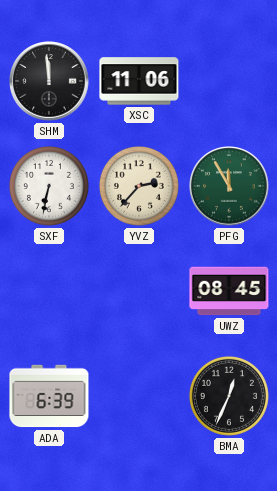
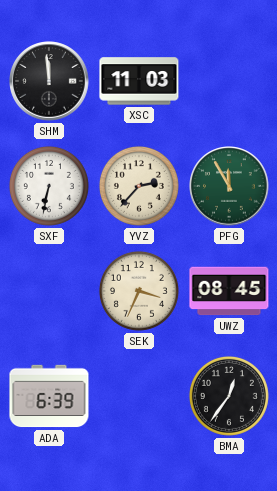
XSC: 11:06 -> 11:03 (139, 81)
SEK: none -> 3:34 (139, 291)
BMA: 12:34 -> 12:36 (229, 396)
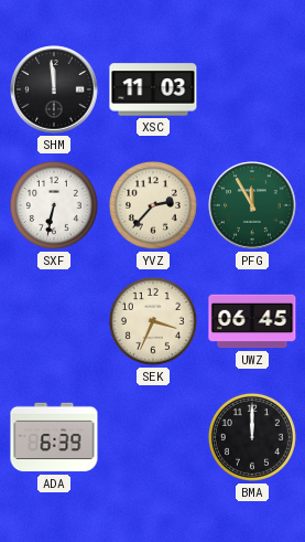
UWZ: 08:45 -> 06:45 (252, 321)
BMA: 12:36 -> 12:00 (252, 437)
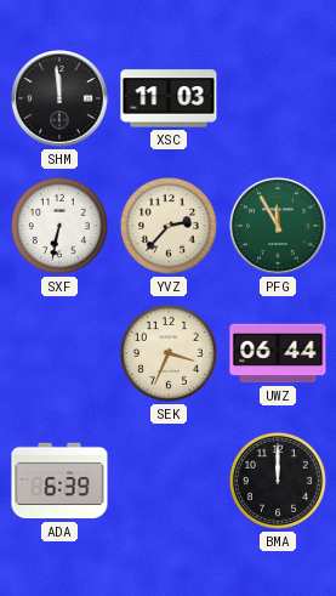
UWZ: 06:45 -> 06:44 (278, 353)
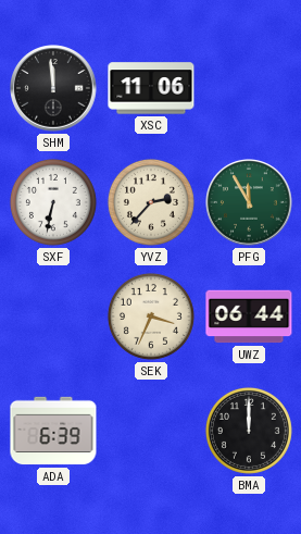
XSC: 11:03 -> 11:06 (151, 88)
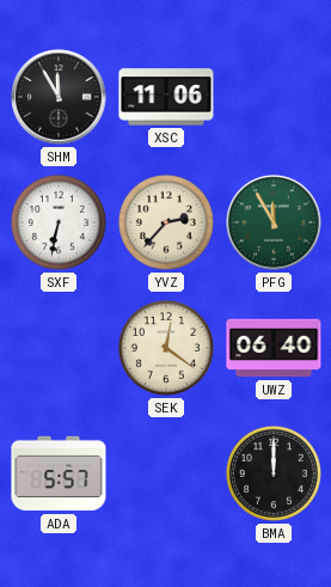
SHM: 11:59 -> 11:55 (59, 97)
SEK: 3:34 -> 12:21 (166, 348)
UWZ: 06:44 -> 06:40 (274, 348)
ADA: 6:39 -> 5:57 (59, 473)
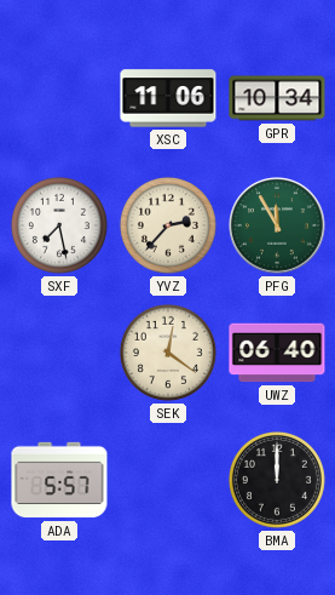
SHM: 11:55 -> none (59, 97)
GPR: none -> 10:34 (277, 98)
SXF: 6:32 -> 7:28 (59, 225)
